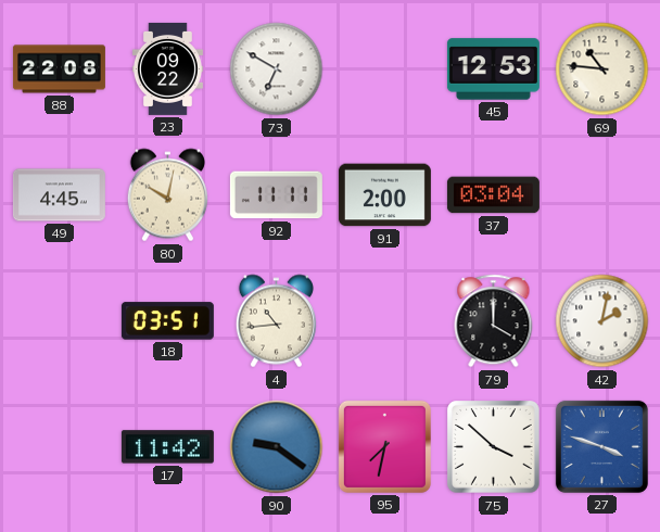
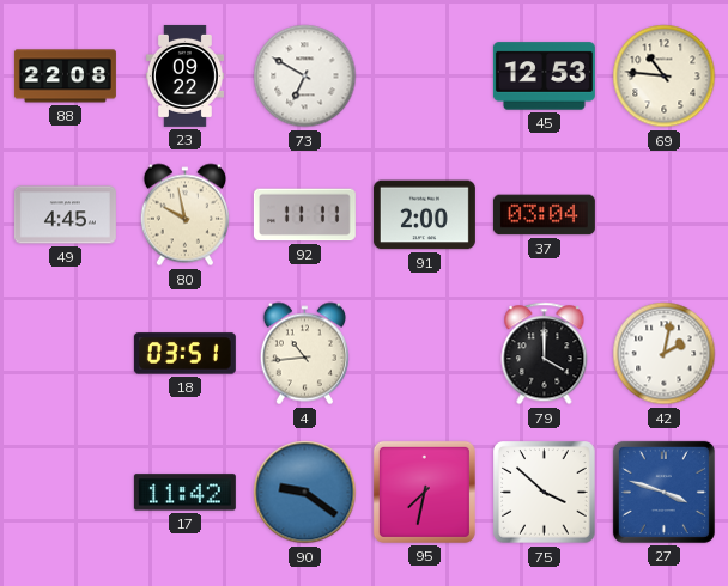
80: 10:02 -> 9:58 (184, 215)
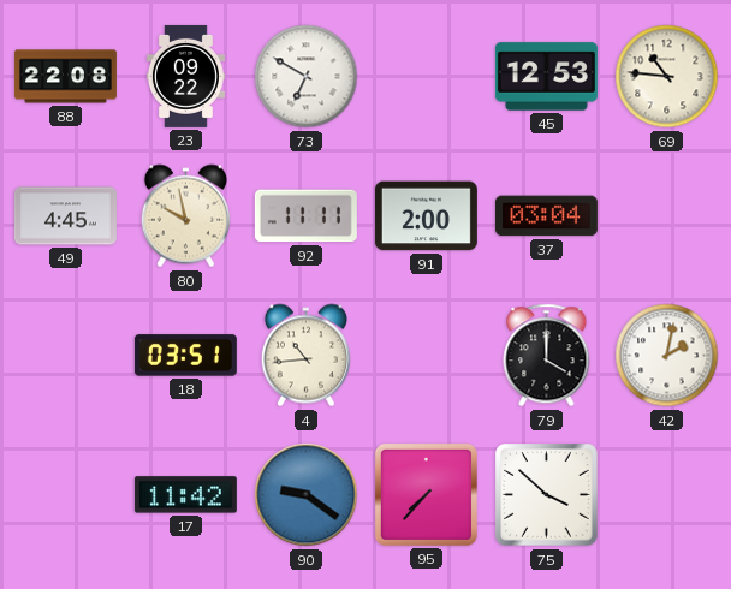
95: 7:32 -> 7:37 (426, 494)
27: 3:48 -> none (663, 492)
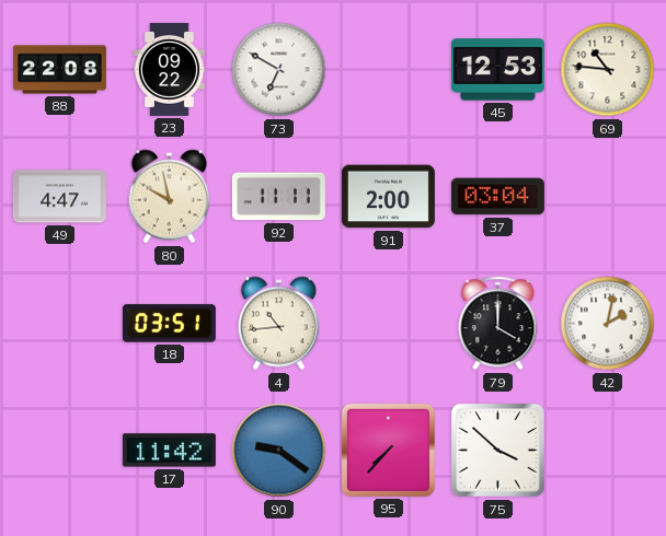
49: 4:45 -> 4:47 (59, 197)
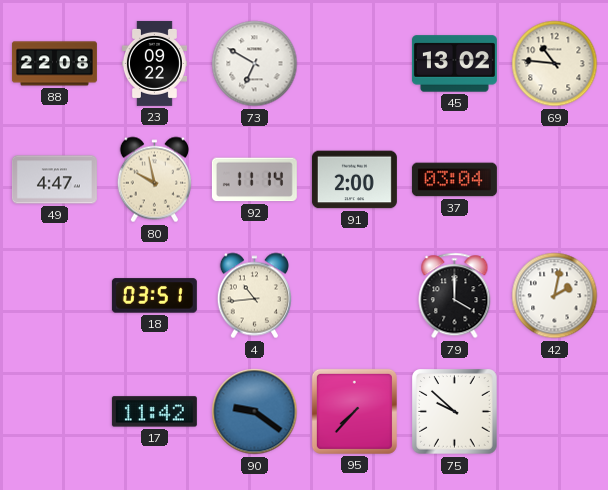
45: 12:53 -> 13:02 (454, 64)
92: 11:11 -> 11:14 (254, 180)
75: 3:52 -> 9:52 (455, 412)
